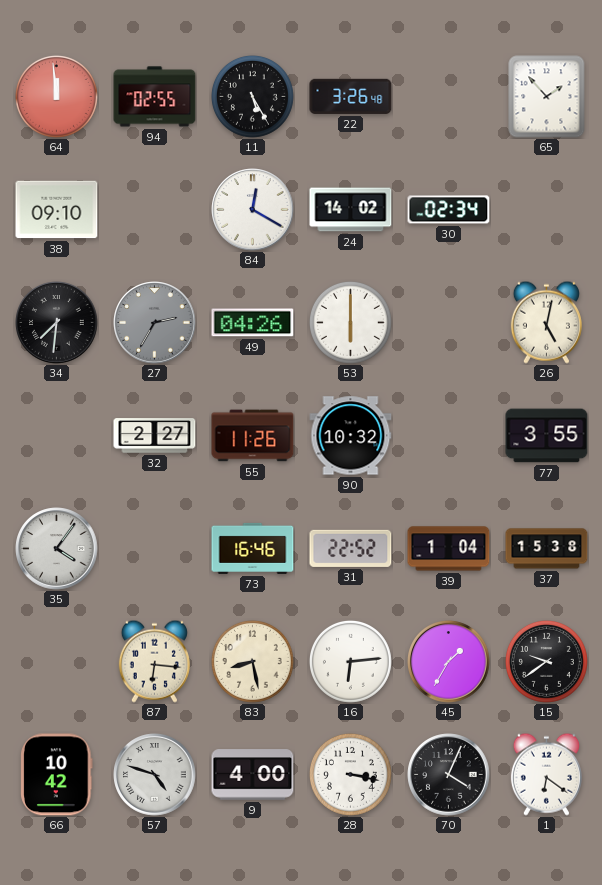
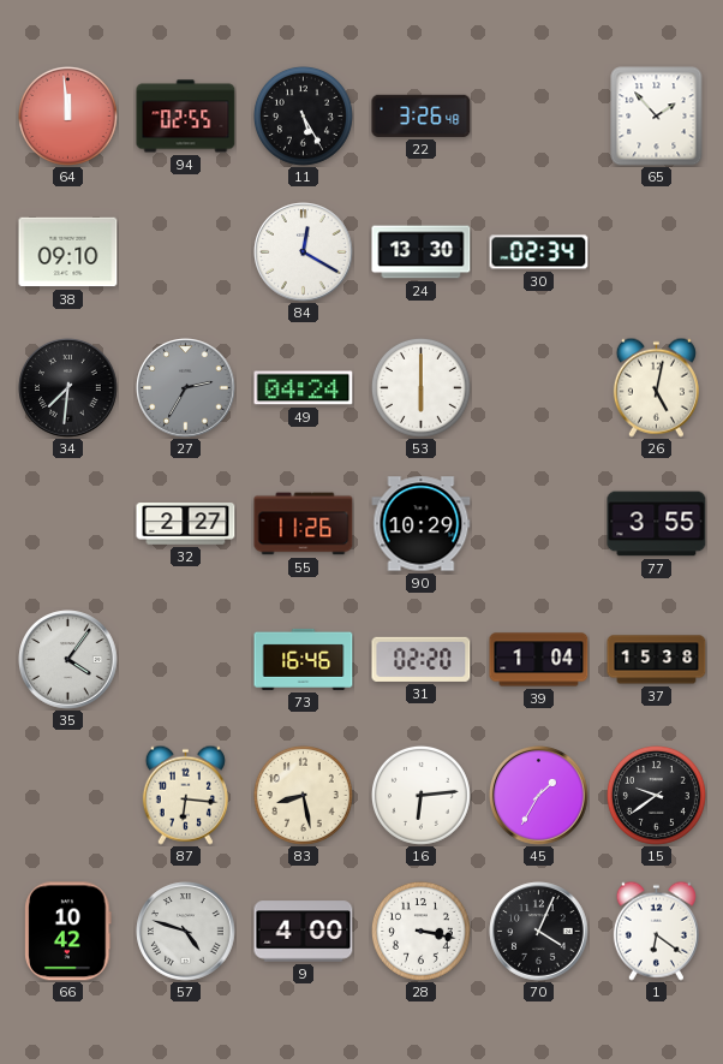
24: 14:02 -> 13:30 (422, 252)
49: 04:26 -> 04:24 (304, 388)
90: 10:32 -> 10:29 (422, 524)
31: 22:52 -> 02:20 (422, 659)
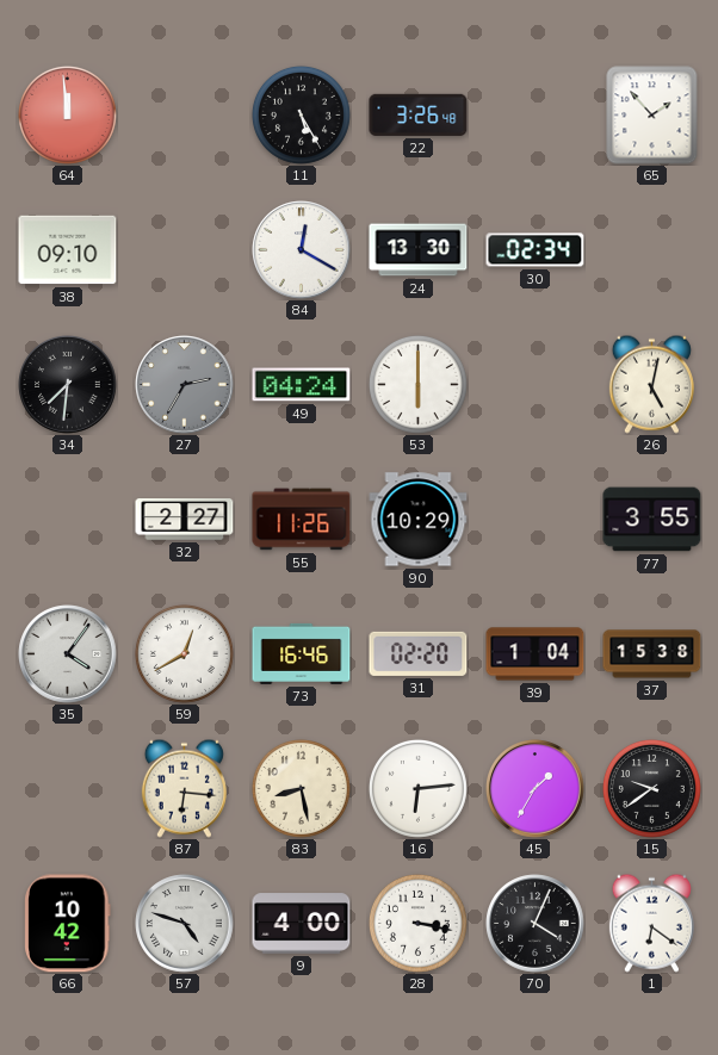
94: 02:55 -> none (186, 117)
59: none -> 12:40 (184, 653)
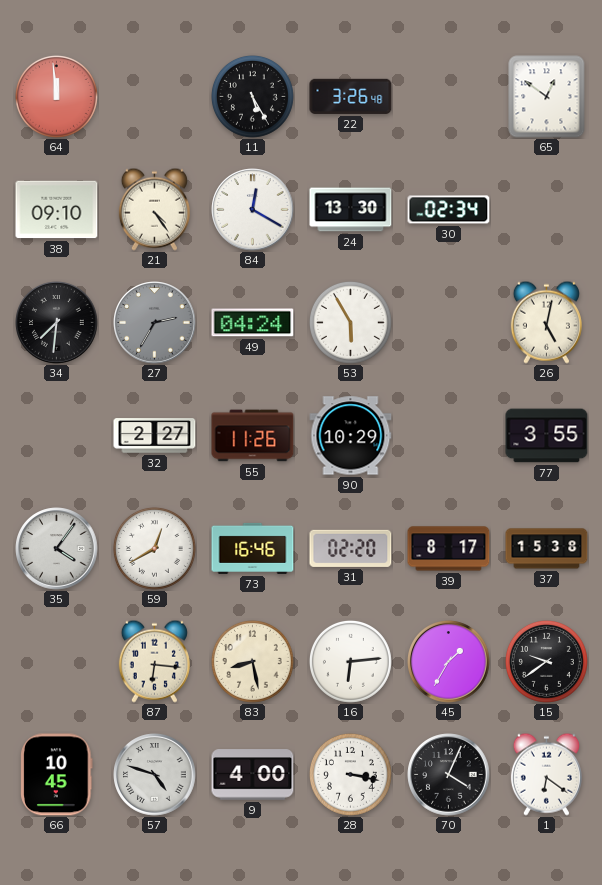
65: 1:53 -> 12:51 (547, 97)
21: none -> 4:24 (154, 209)
53: 6:00 -> 5:55 (350, 322)
39: 1:04 -> 8:17 (449, 549)
66: 10:42 -> 10:45 (57, 775)
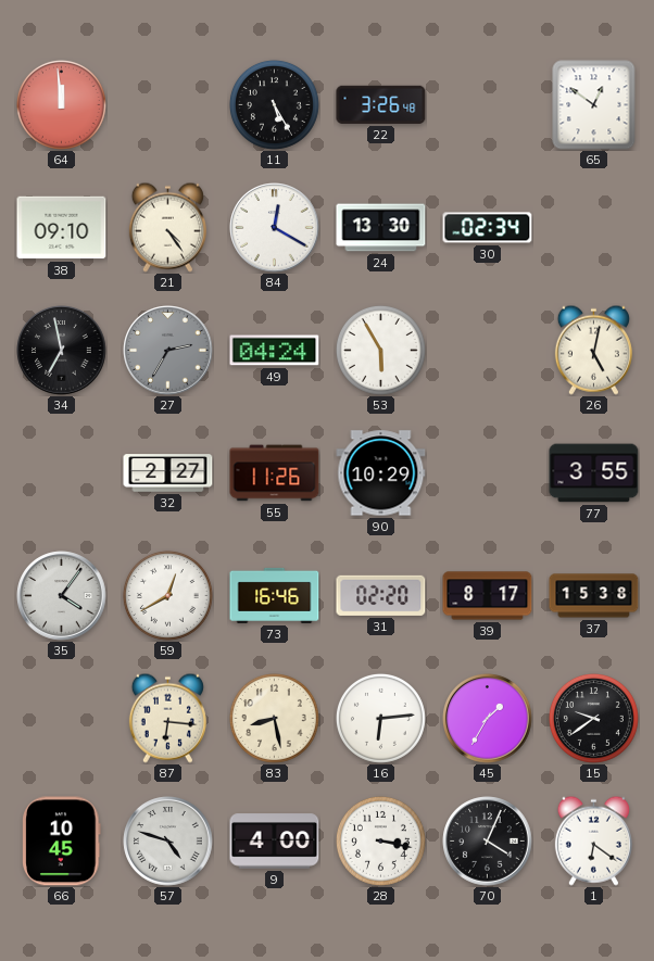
34: 7:31 -> 6:58 (62, 351)
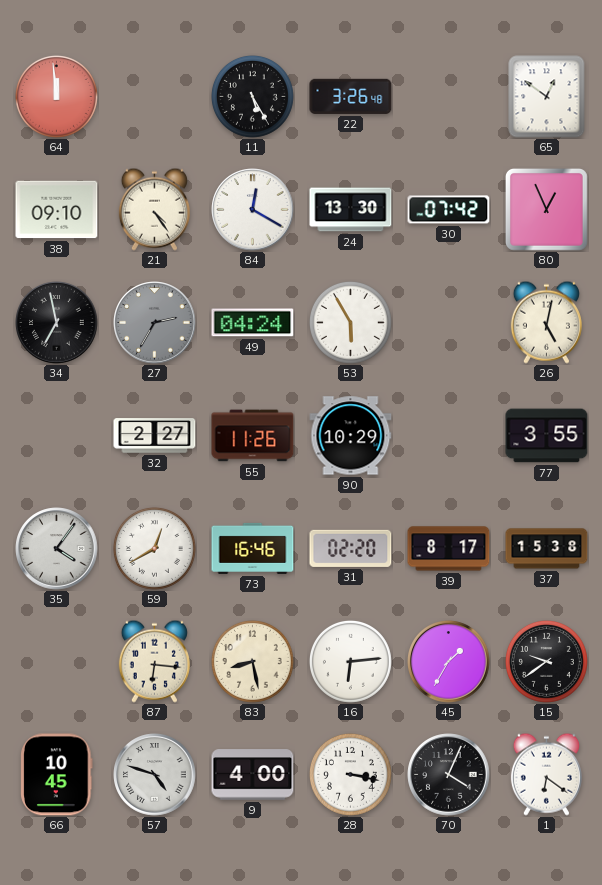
30: 02:34 -> 07:42 (449, 210)
80: none -> 12:56 (546, 209)
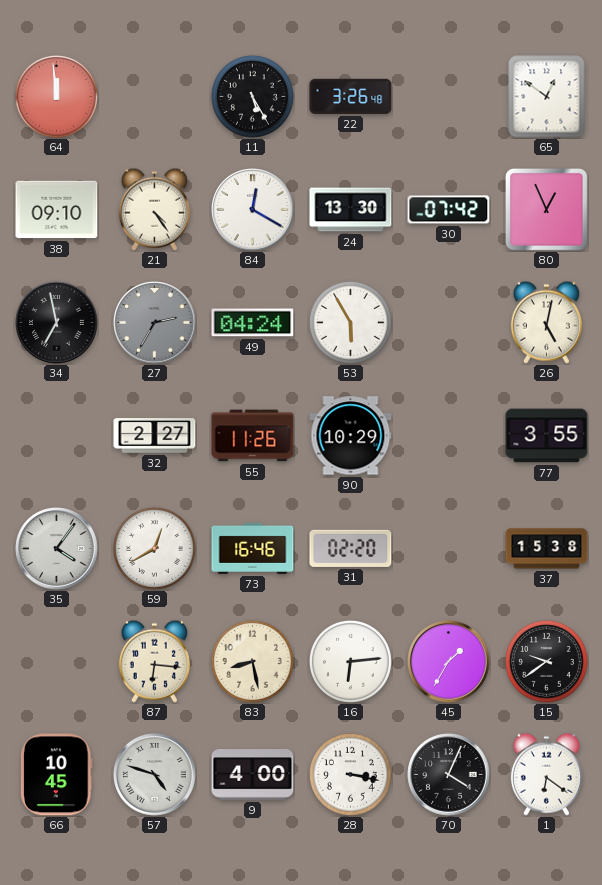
39: 8:17 -> none (449, 549)
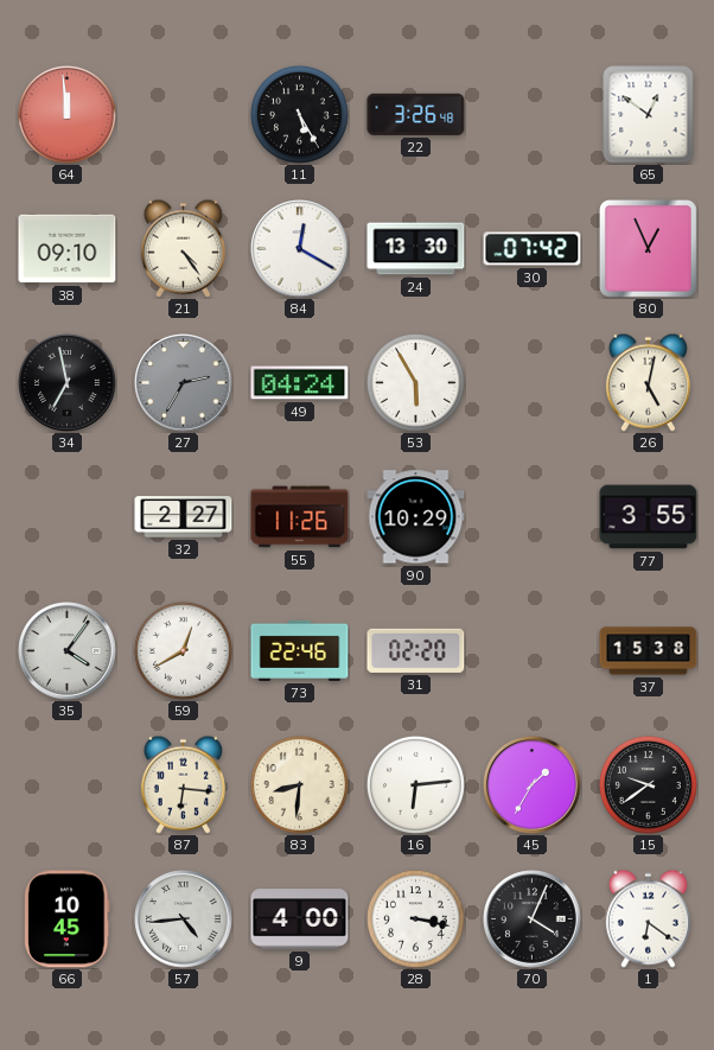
73: 16:46 -> 22:46 (300, 650)
83: 8:28 -> 8:31 (299, 784)
57: 4:48 -> 4:44 (184, 919)
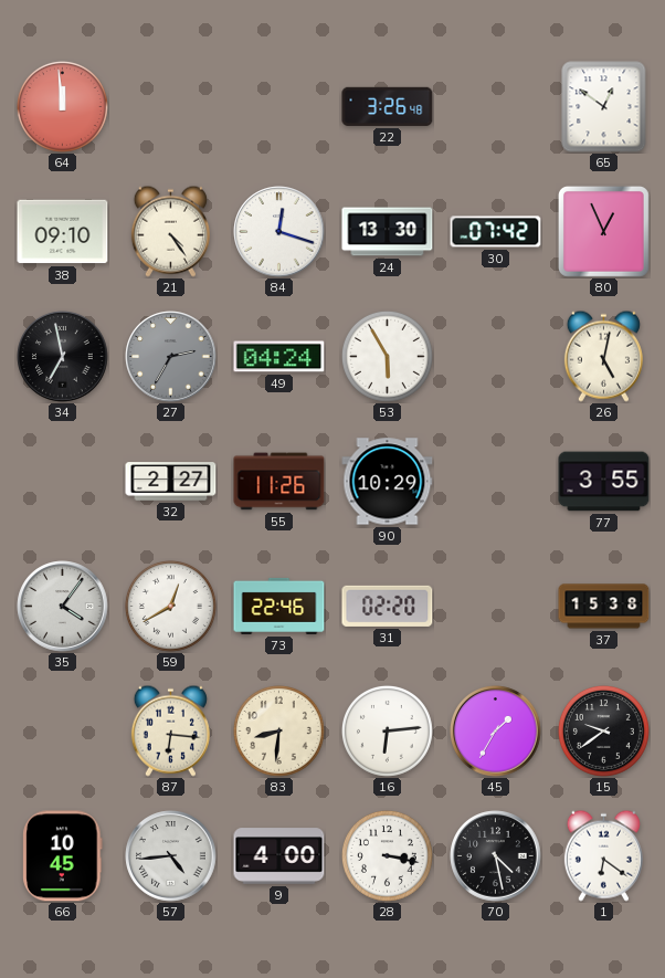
11: 5:25 -> none (299, 114)
84: 12:20 -> 12:18 (279, 232)
70: 4:04 -> 4:28 (496, 856)
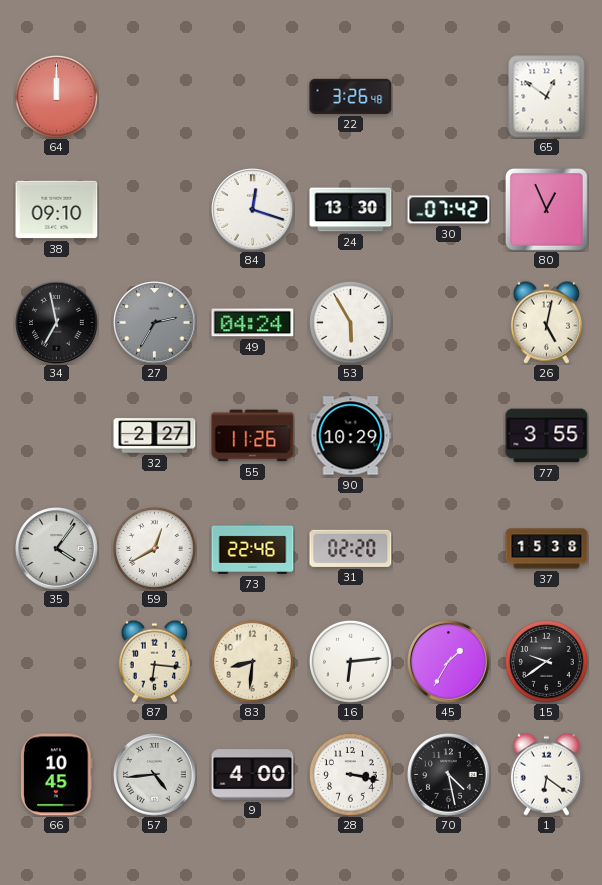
64: 11:59 -> 12:00 (56, 96)
21: 4:24 -> none (170, 231)
